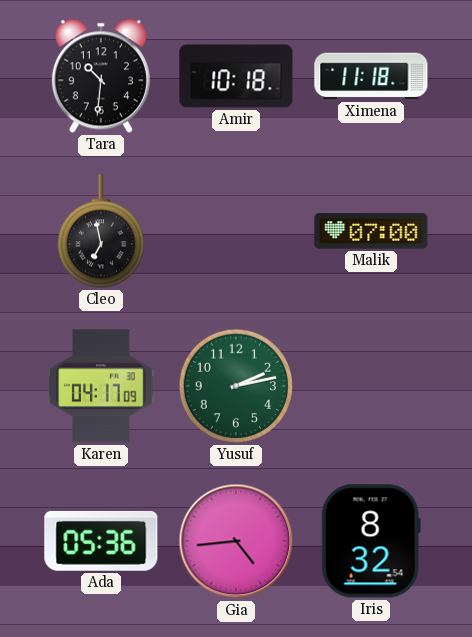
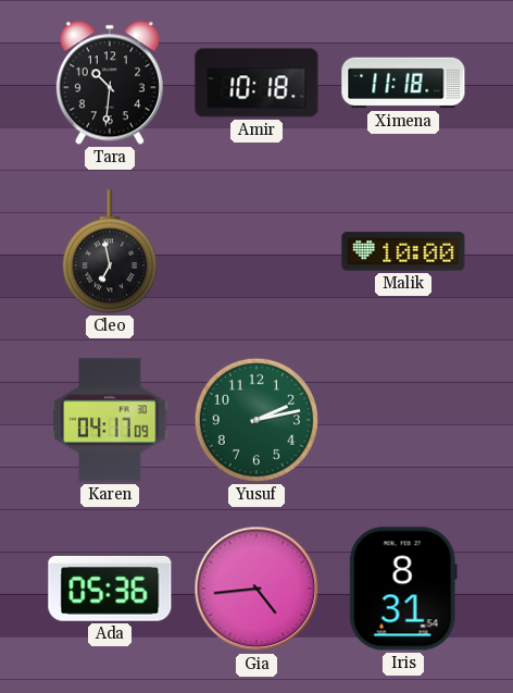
Malik: 07:00 -> 10:00 (403, 251)
Iris: 8:32 -> 8:31 (403, 589)
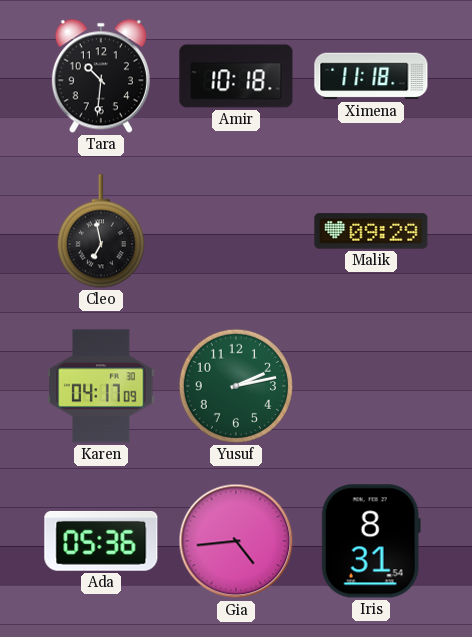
Malik: 10:00 -> 09:29 (371, 231)
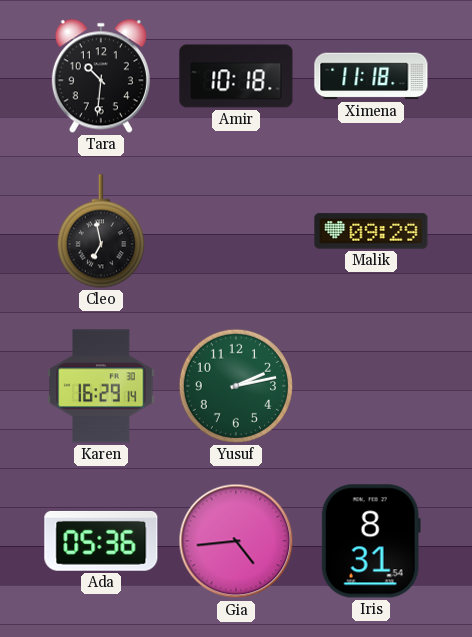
Karen: 04:17 -> 16:29 (101, 386)
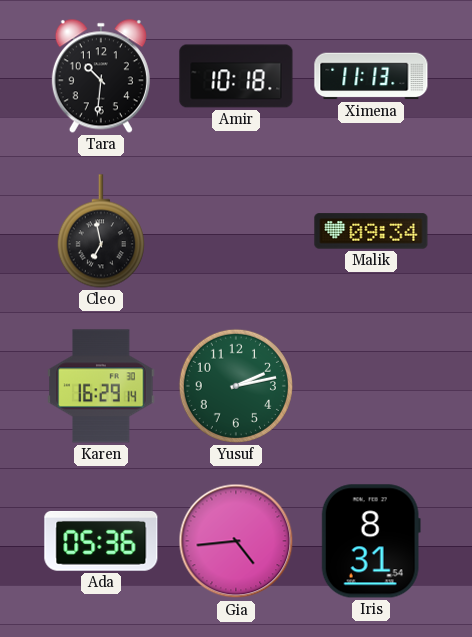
Ximena: 11:18 -> 11:13 (371, 76)
Malik: 09:29 -> 09:34 (371, 231)
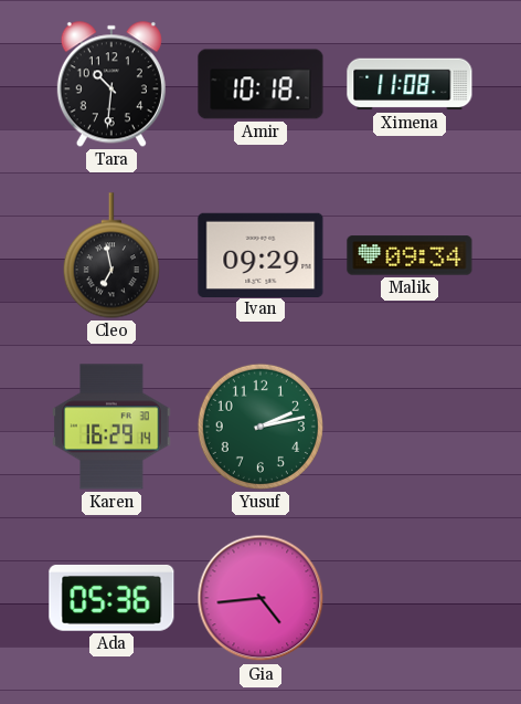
Ximena: 11:13 -> 11:08 (410, 84)
Ivan: none -> 09:29 (260, 254)
Iris: 8:31 -> none (371, 541)
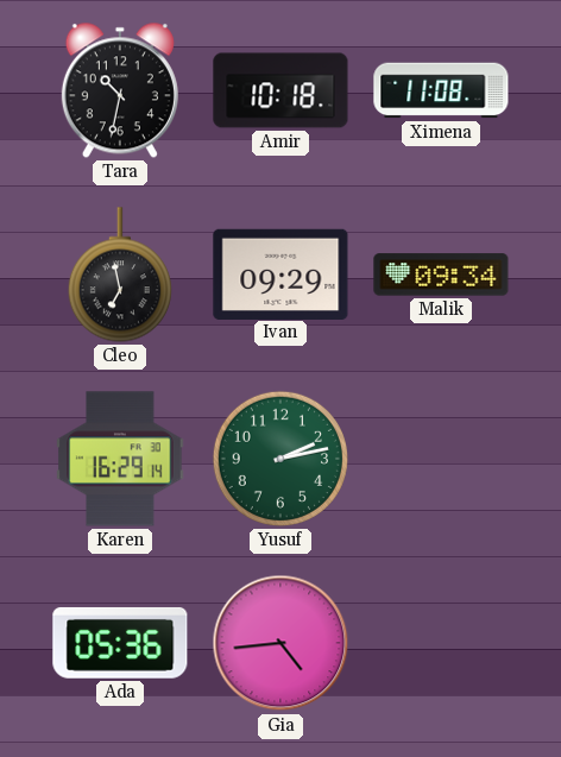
Tara: 10:31 -> 10:32 (120, 90)
